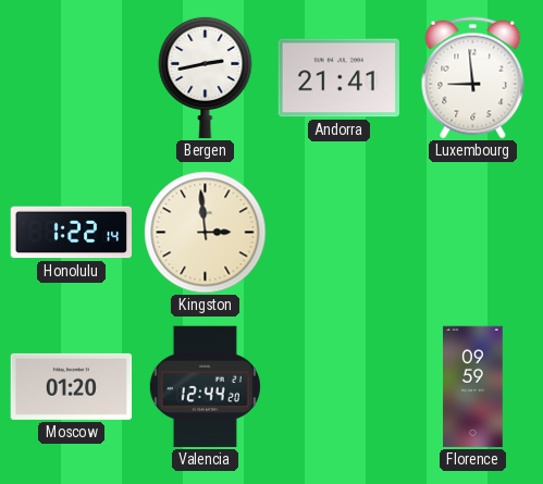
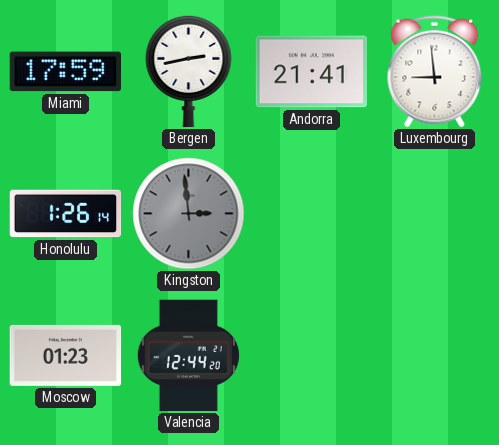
Miami: none -> 17:59 (65, 72)
Honolulu: 1:22 -> 1:26 (66, 214)
Kingston dial: cream -> grey (189, 214)
Moscow: 01:20 -> 01:23 (66, 355)
Florence: 09:59 -> none (473, 387)
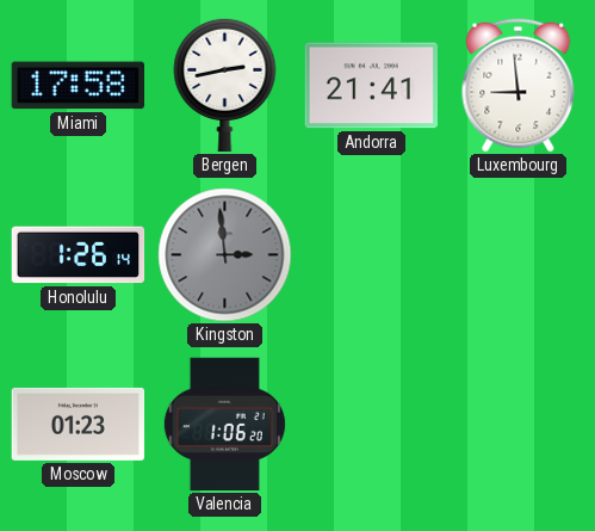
Miami: 17:59 -> 17:58 (78, 86)
Valencia: 12:44 -> 1:06 (224, 425)
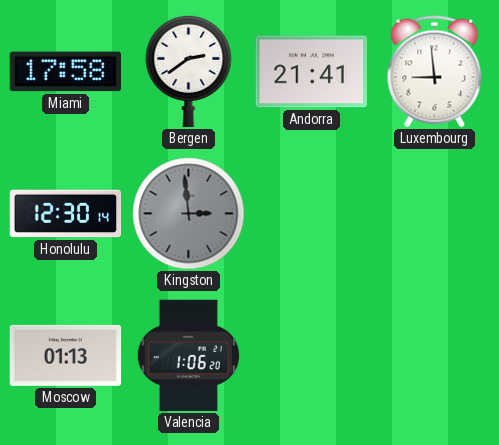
Bergen: 2:43 -> 2:39 (189, 71)
Honolulu: 1:26 -> 12:30 (66, 214)
Moscow: 01:23 -> 01:13 (66, 355)
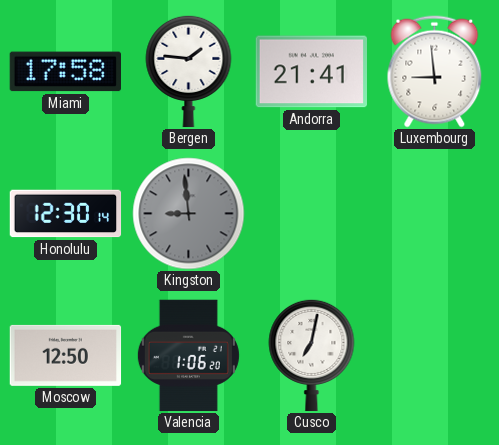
Bergen: 2:39 -> 1:46 (189, 71)
Kingston: 2:59 -> 8:59 (189, 214)
Moscow: 01:13 -> 12:50 (66, 355)
Cusco: none -> 7:02 (312, 355)
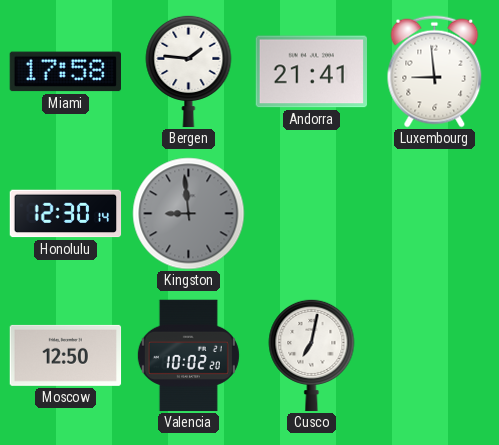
Valencia: 1:06 -> 10:02 (188, 356)
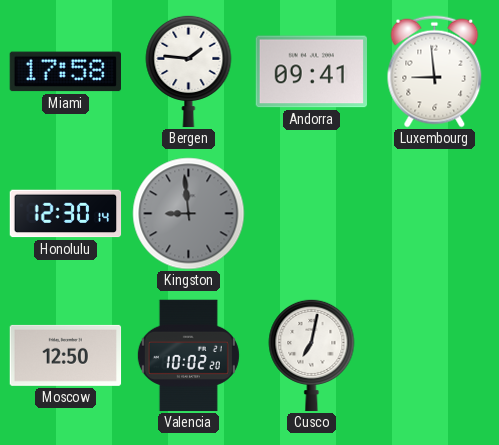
Andorra: 21:41 -> 09:41 (311, 72)
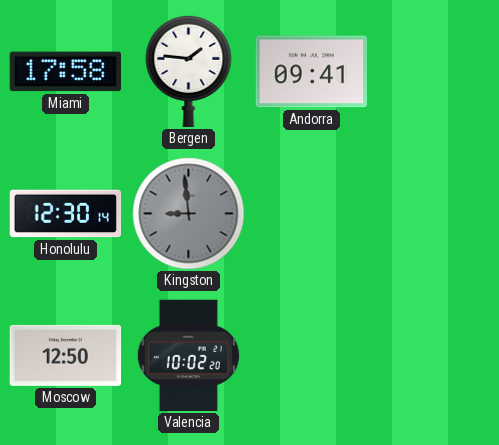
Luxembourg: 8:59 -> none (435, 72)
Cusco: 7:02 -> none (312, 355)
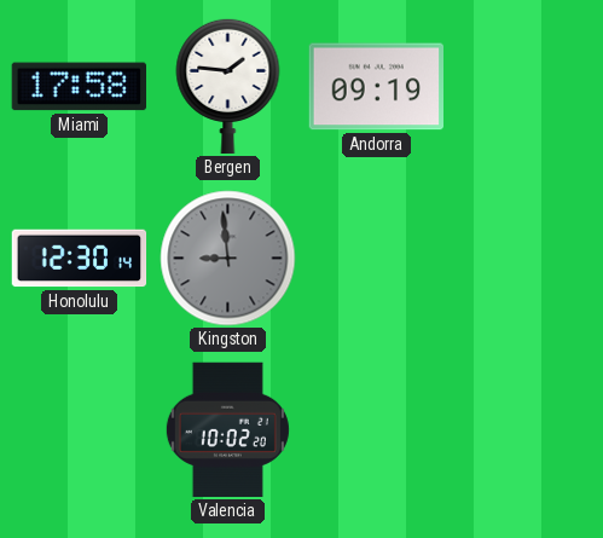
Andorra: 09:41 -> 09:19 (376, 87)
Moscow: 12:50 -> none (66, 355)
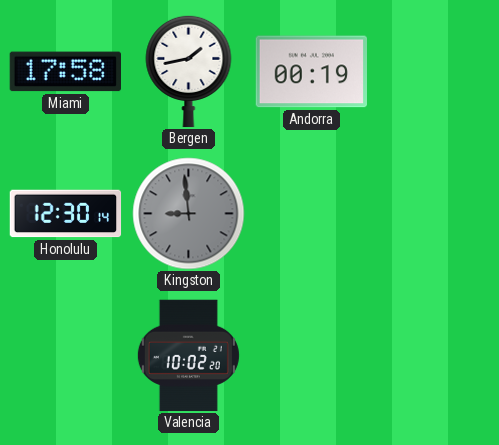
Bergen: 1:46 -> 1:43 (189, 71)
Andorra: 09:19 -> 00:19 (311, 72)
